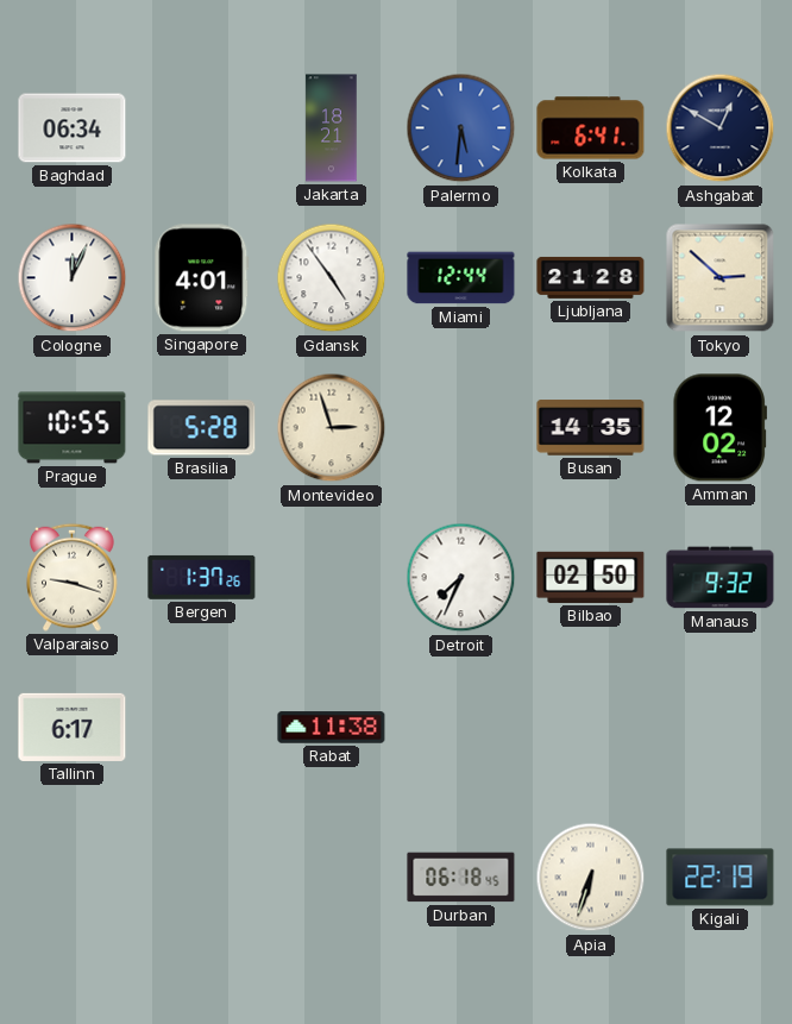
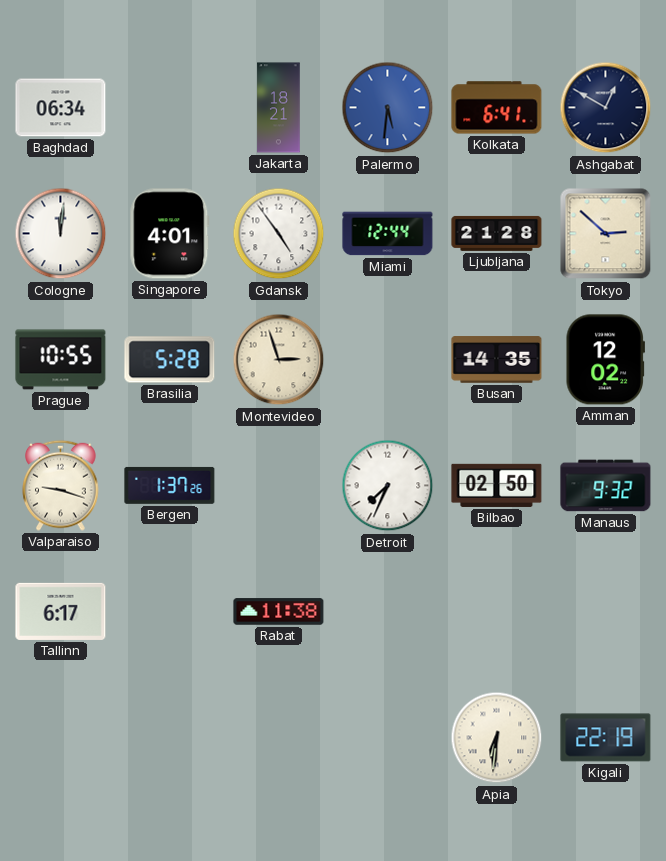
Cologne: 12:04 -> 12:01 (61, 234)
Durban: 06:18 -> none (461, 878)
Apia: 6:33 -> 6:31 (497, 738)
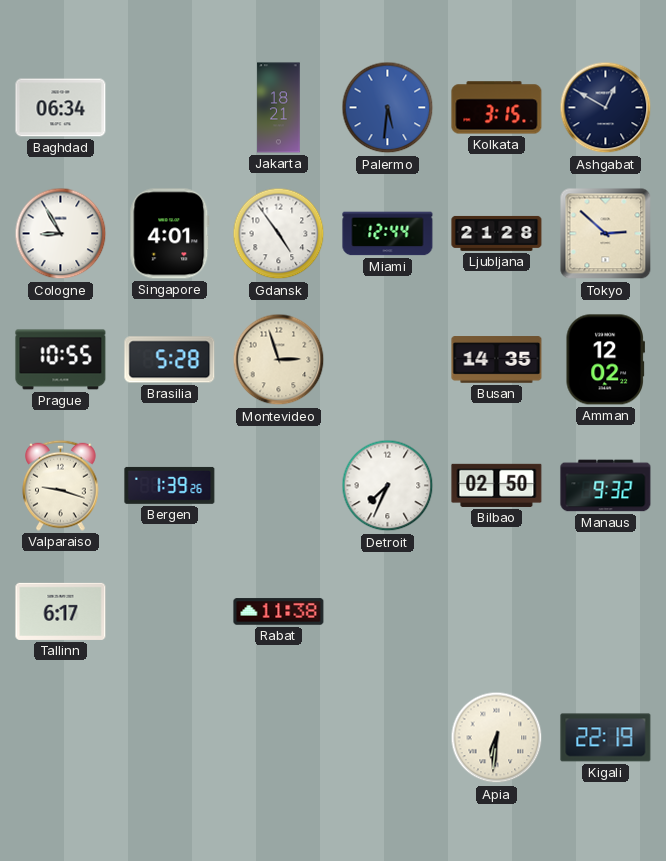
Kolkata: 6:41 -> 3:15 (497, 108)
Cologne: 12:01 -> 8:55 (61, 234)
Bergen: 1:37 -> 1:39 (170, 485)
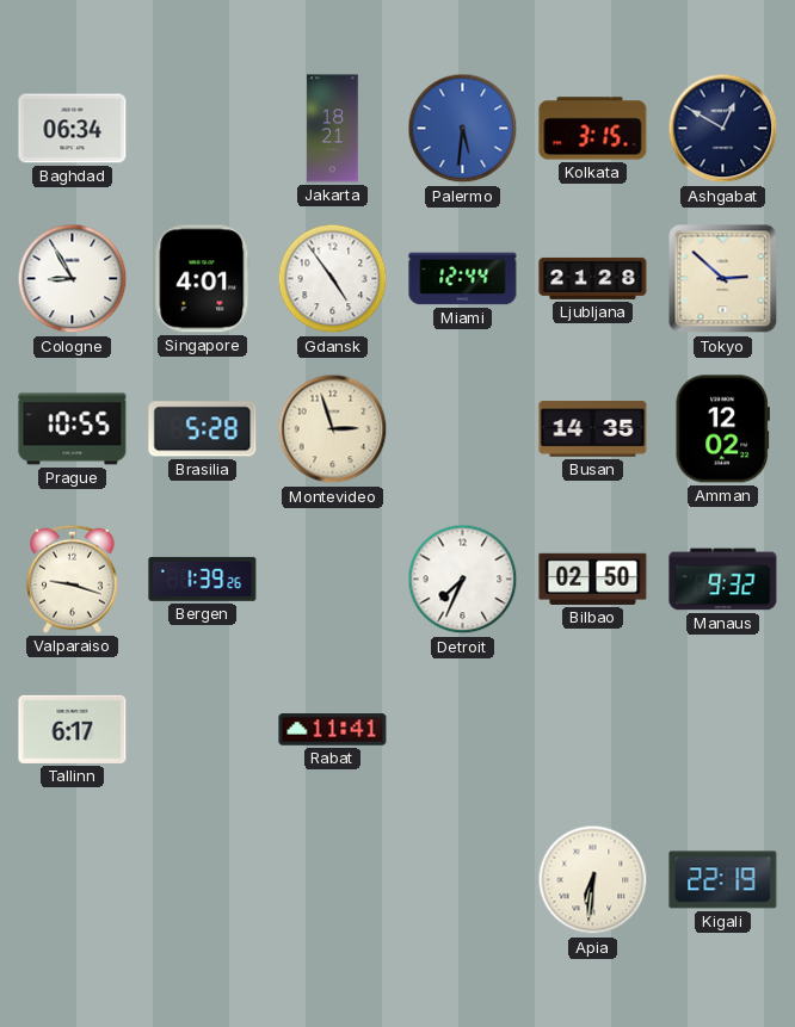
Rabat: 11:38 -> 11:41 (333, 730)
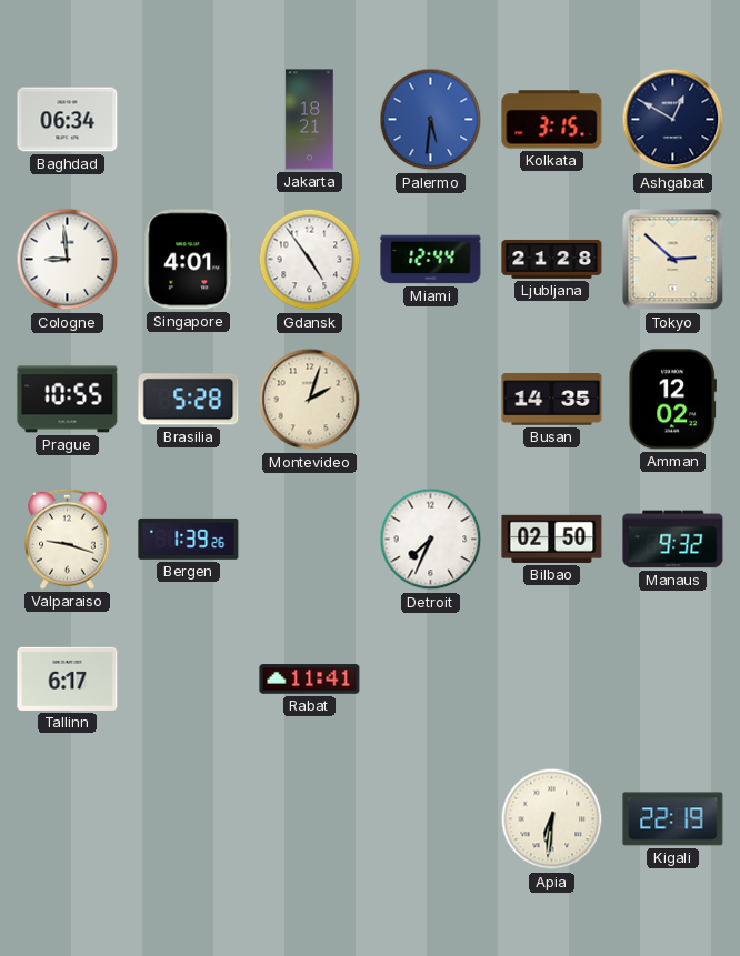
Cologne: 8:55 -> 8:59 (68, 260)
Montevideo: 2:57 -> 2:03 (310, 400)
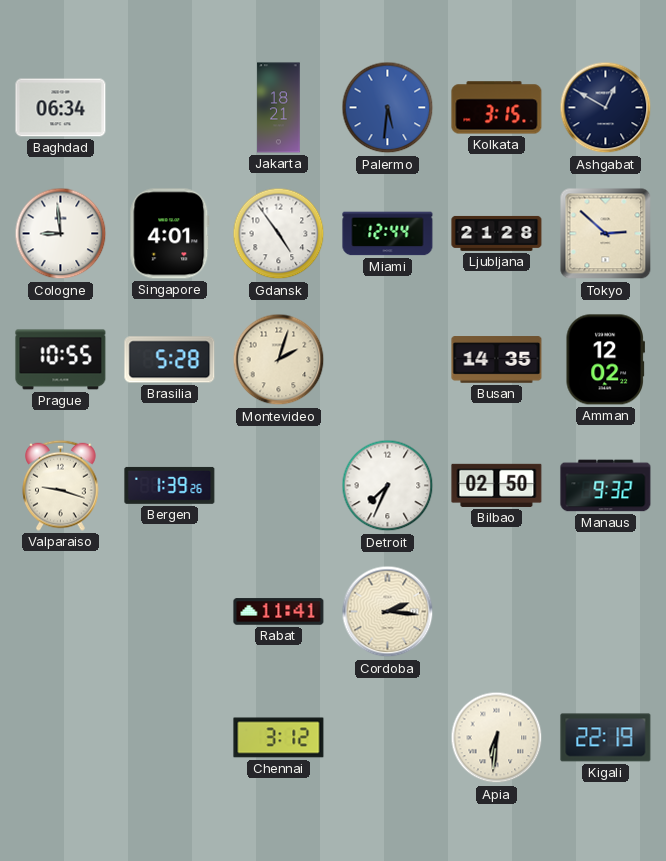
Tallinn: 6:17 -> none (68, 678)
Cordoba: none -> 2:16 (388, 612)
Chennai: none -> 3:12 (279, 738)
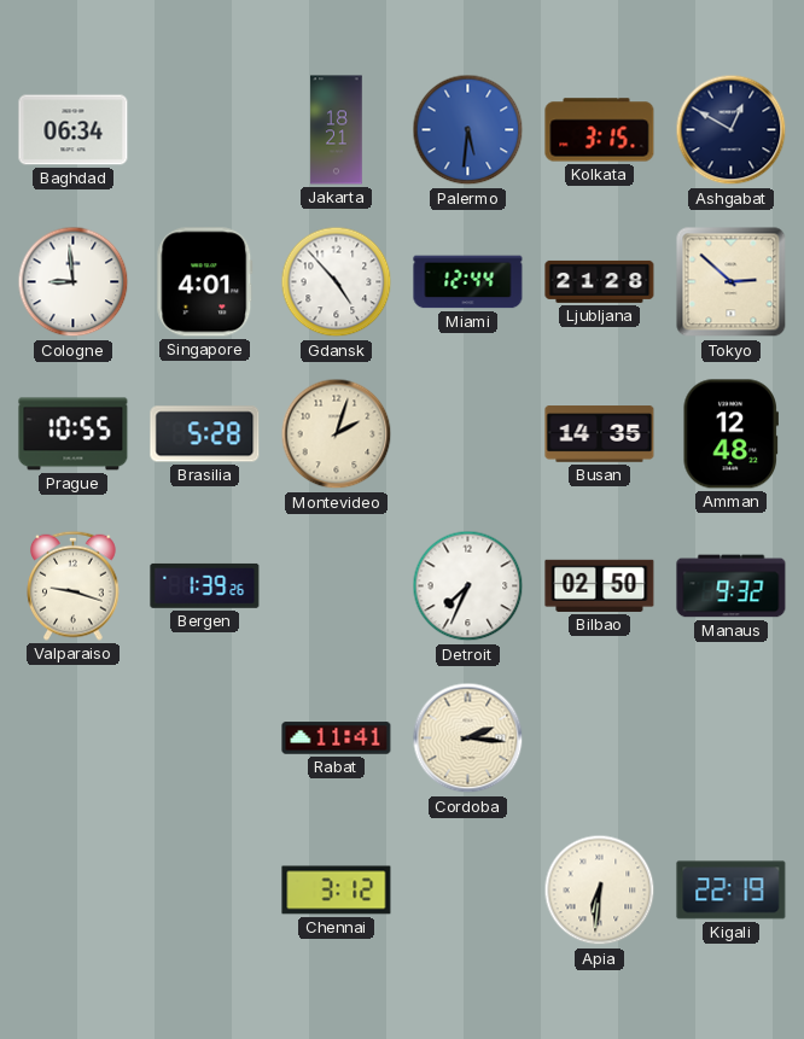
Gdansk: 4:54 -> 4:53 (337, 282)
Amman: 12:02 -> 12:48 (730, 434)
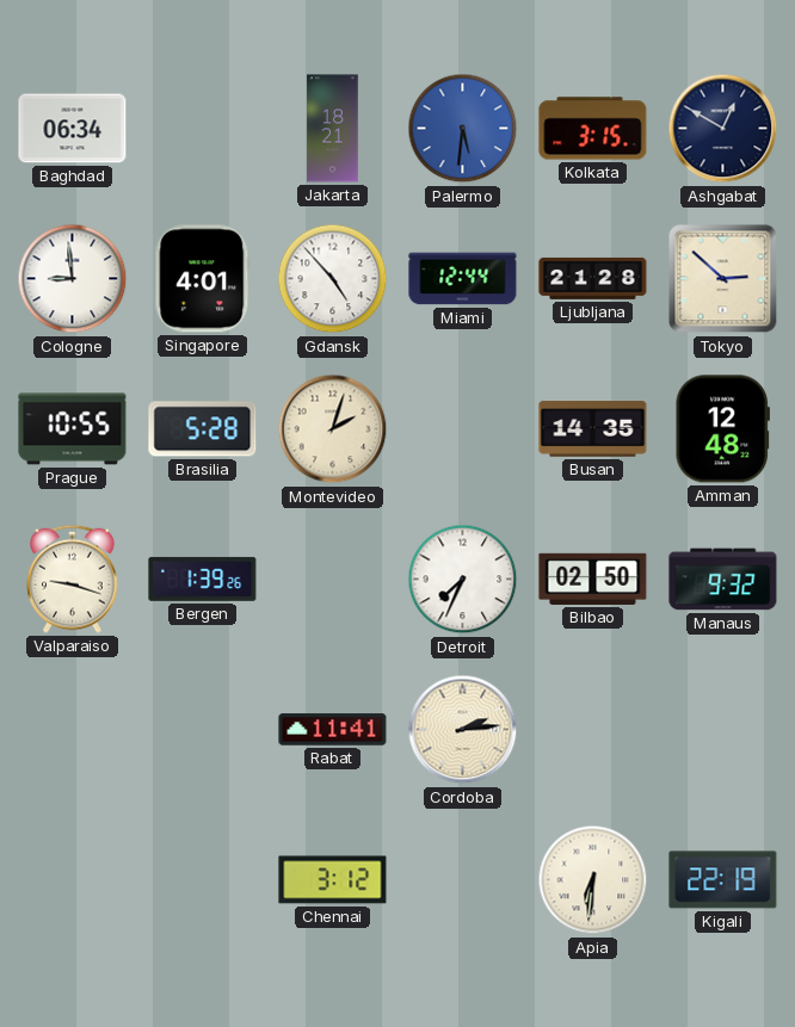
Cordoba: 2:16 -> 2:14 (463, 730)
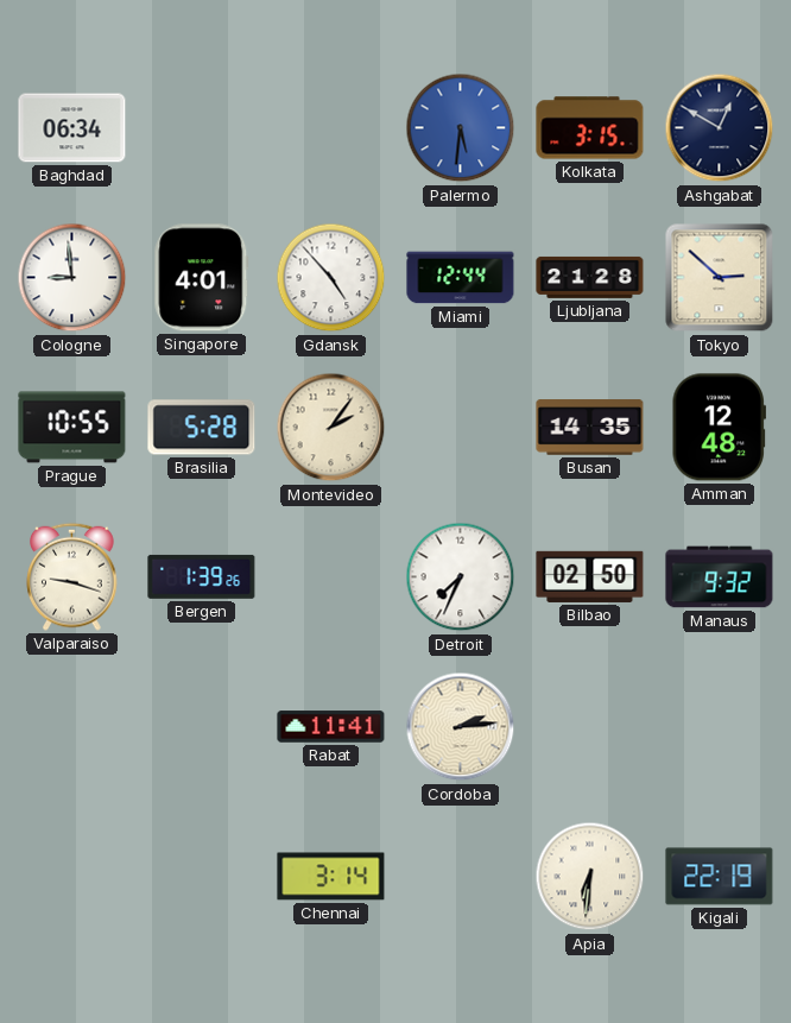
Jakarta: 18:21 -> none (333, 129)
Montevideo: 2:03 -> 2:06 (331, 428)
Chennai: 3:12 -> 3:14 (331, 877)
